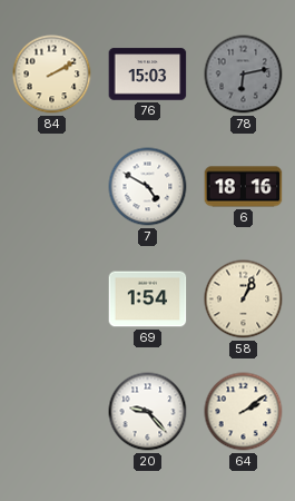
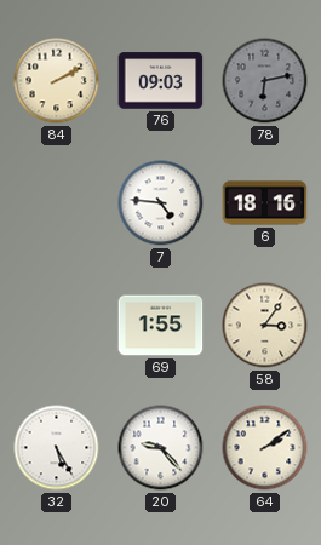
76: 15:03 -> 09:03 (161, 81)
7: 4:50 -> 4:46 (161, 203)
69: 1:54 -> 1:55 (161, 326)
58: 1:04 -> 3:06 (265, 326)
32: none -> 5:25 (57, 448)
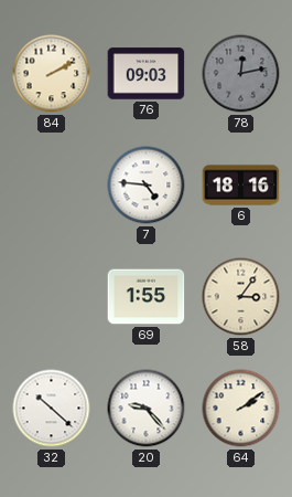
78: 6:13 -> 12:13 (241, 74)
32: 5:25 -> 10:22 (52, 409)
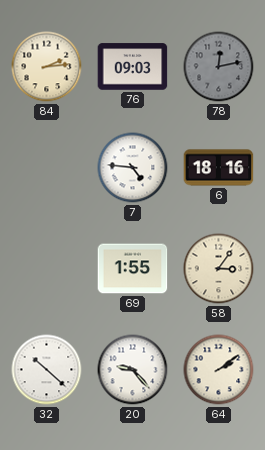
84: 2:10 -> 2:14 (47, 67)
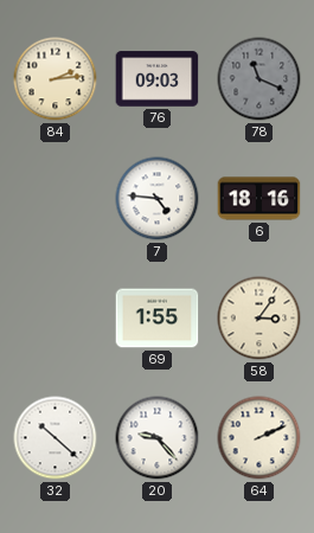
78: 12:13 -> 11:19 (259, 79)
64: 2:09 -> 2:11 (259, 438)
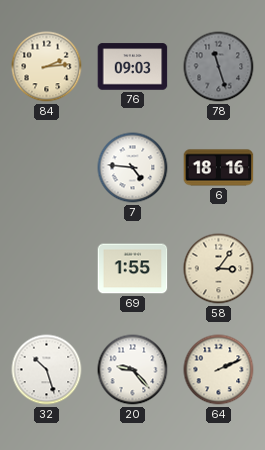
78: 11:19 -> 11:27 (219, 67)
32: 10:22 -> 10:27 (47, 370)
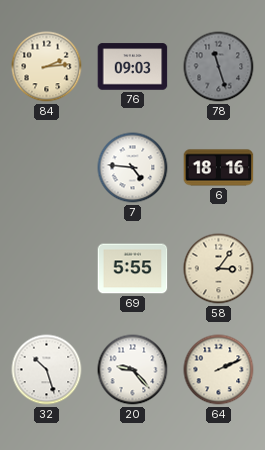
69: 1:55 -> 5:55 (133, 269)
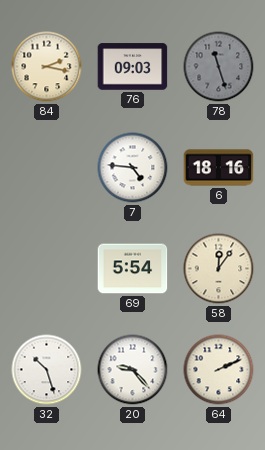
84: 2:14 -> 2:17 (47, 67)
69: 5:55 -> 5:54 (133, 269)
58: 3:06 -> 12:06 (219, 269)
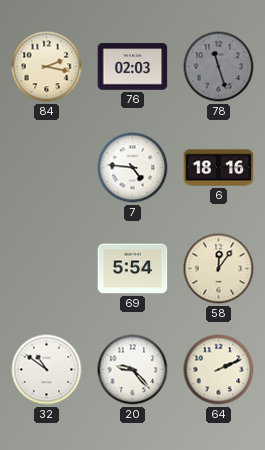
76: 09:03 -> 02:03 (133, 67)
32: 10:27 -> 10:51 (47, 370)
